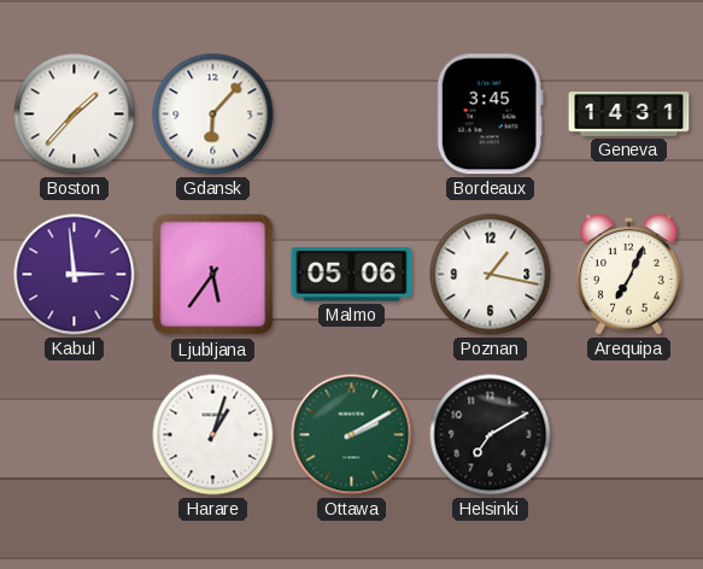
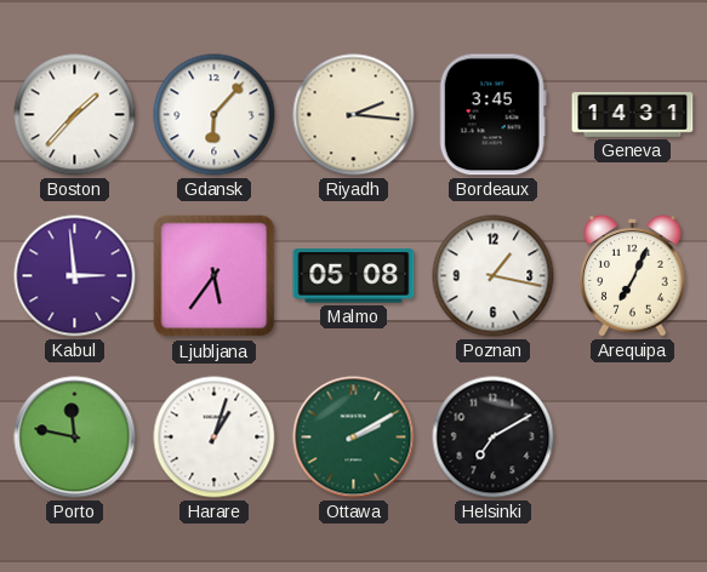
Riyadh: none -> 2:16 (354, 115)
Malmo: 05:06 -> 05:08 (354, 276)
Porto: none -> 11:47 (75, 437)
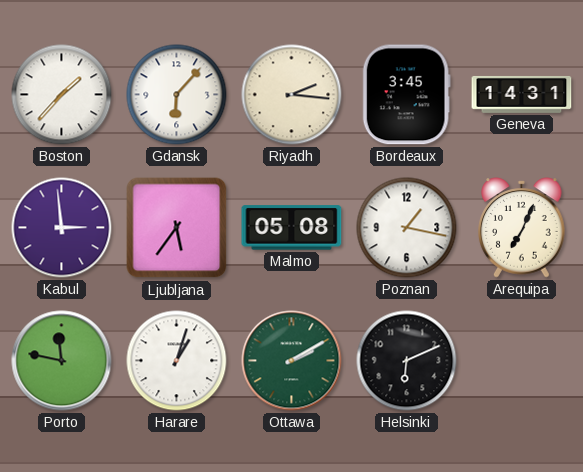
Helsinki: 7:10 -> 6:11 (407, 361)
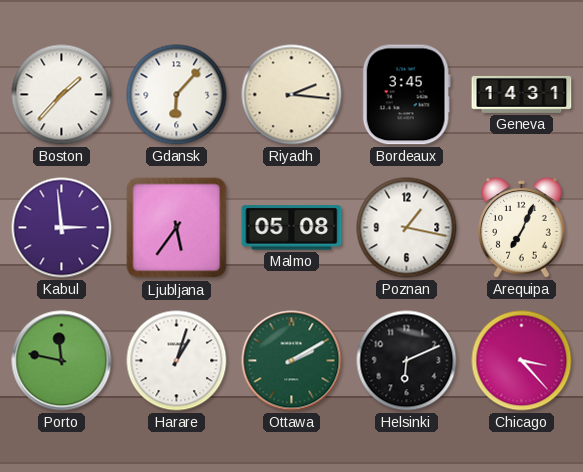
Chicago: none -> 3:23 (522, 361)
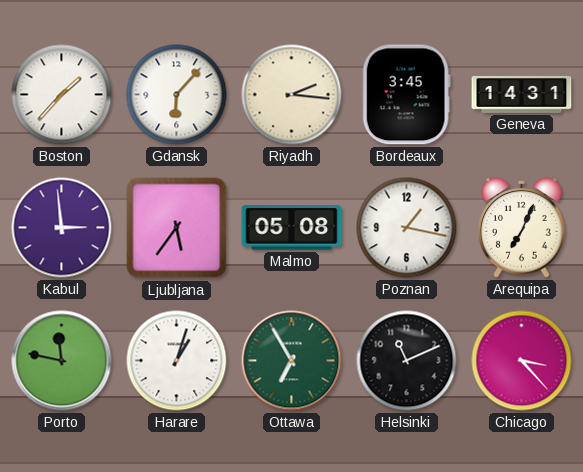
Ottawa: 2:10 -> 6:55 (292, 361)
Helsinki: 6:11 -> 11:11 (407, 361)
